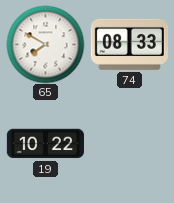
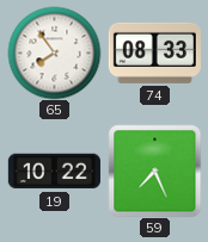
65: 7:50 -> 7:54 (54, 52)
59: none -> 7:26 (154, 170)
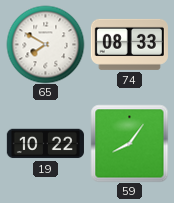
65: 7:54 -> 7:50 (45, 44)
59: 7:26 -> 8:06 (129, 143)
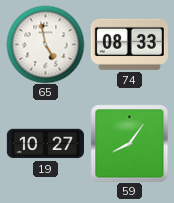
65: 7:50 -> 4:58 (45, 44)
19: 10:22 -> 10:27 (45, 144)
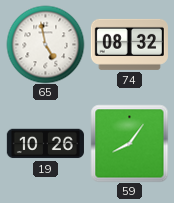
74: 08:33 -> 08:32 (129, 44)
19: 10:27 -> 10:26 (45, 144)
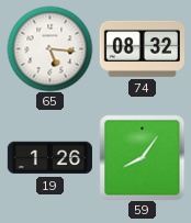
65: 4:58 -> 5:16 (49, 48)
19: 10:26 -> 1:26 (49, 158)
